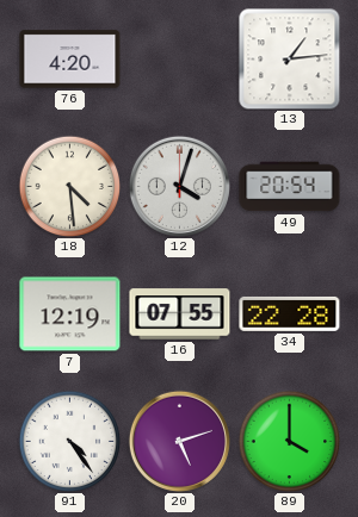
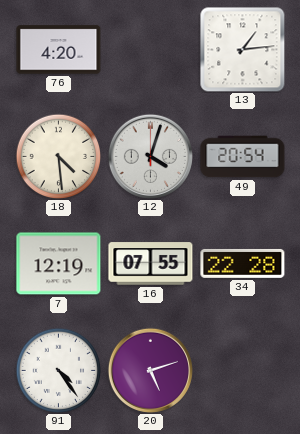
89: 4:00 -> none (289, 441)
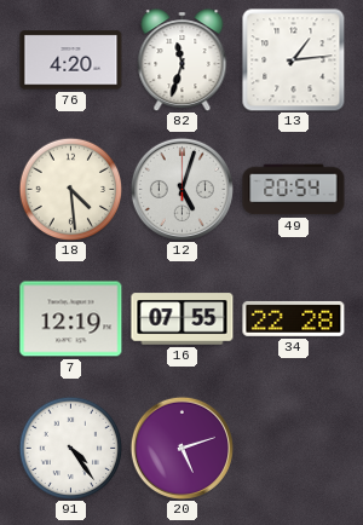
82: none -> 11:33 (183, 60)
12: 4:03 -> 5:03 (181, 189)
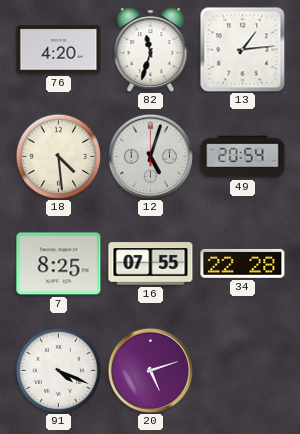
7: 12:19 -> 8:25 (59, 264)
91: 4:24 -> 4:19 (58, 370)
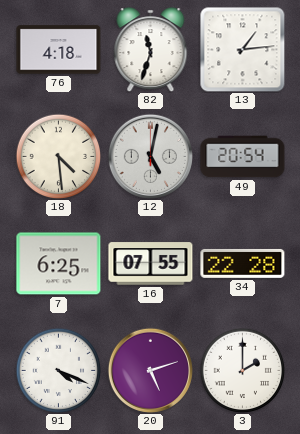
76: 4:20 -> 4:18 (59, 50)
12: 5:03 -> 5:02 (150, 156)
7: 8:25 -> 6:25 (59, 264)
3: none -> 2:00 (242, 370)
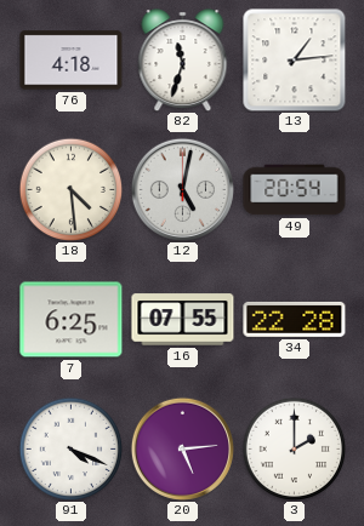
20: 5:12 -> 5:14 (182, 448)
